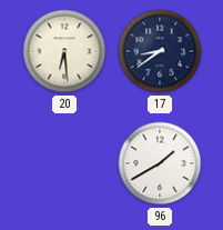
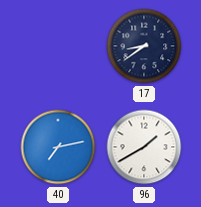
20: 6:29 -> none (64, 51)
40: none -> 7:13 (58, 147)
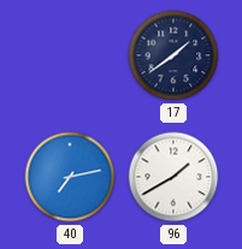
17: 8:39 -> 1:39 (173, 55)
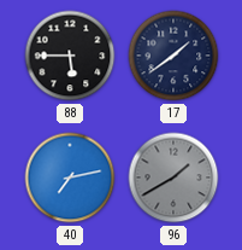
88: none -> 5:45 (70, 56)
96 dial: white -> grey (173, 178)
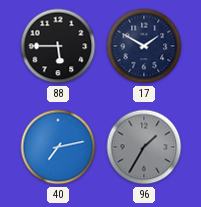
17: 1:39 -> 1:50 (144, 46)
96: 1:40 -> 1:35 (144, 147)
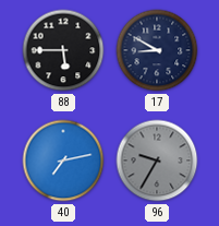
17: 1:50 -> 8:50 (157, 50)
96: 1:35 -> 9:35 (157, 160)
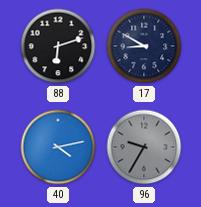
88: 5:45 -> 6:12 (58, 46)
40: 7:13 -> 4:13 (58, 147)
